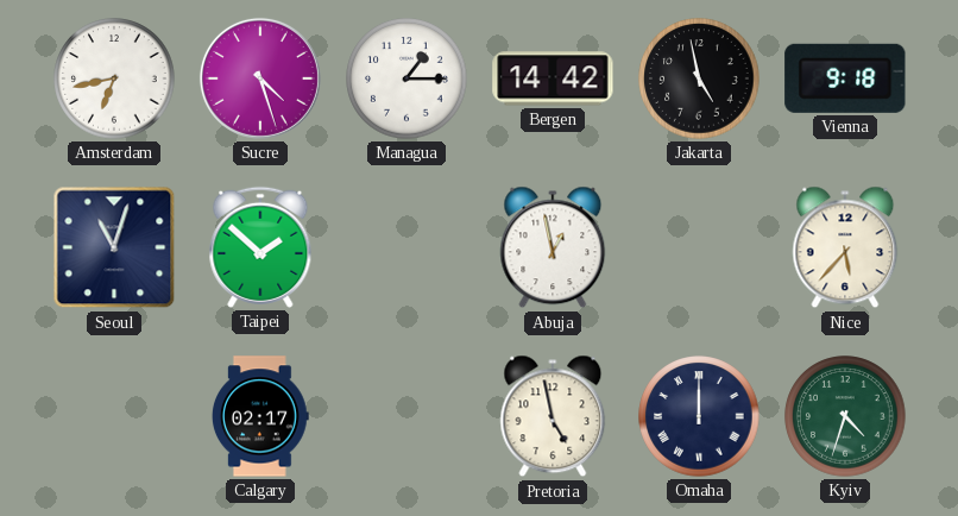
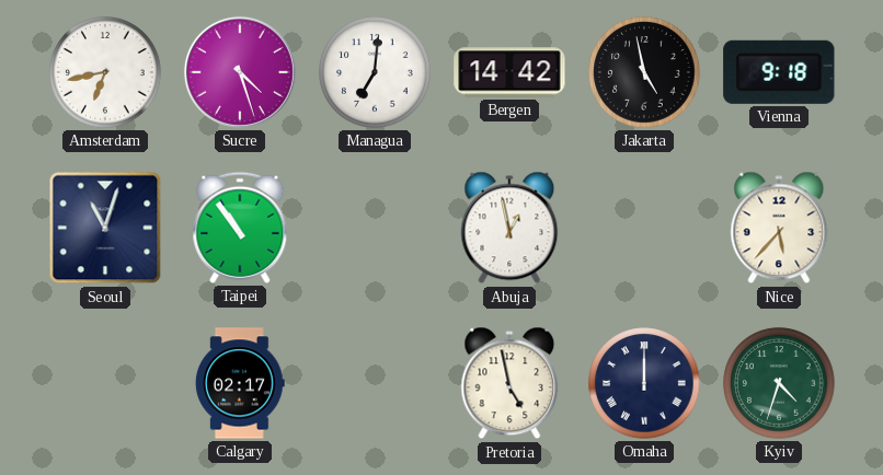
Managua: 1:15 -> 7:01 (375, 72)
Taipei: 1:52 -> 10:54 (240, 228)
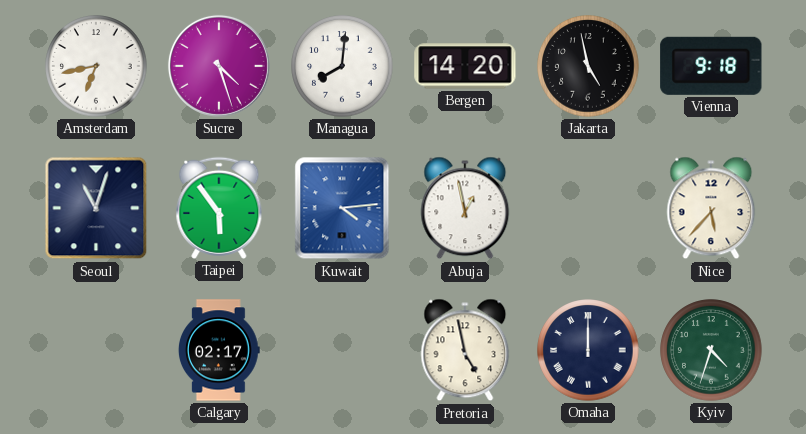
Managua: 7:01 -> 8:01 (342, 66)
Bergen: 14:42 -> 14:20 (465, 66)
Taipei: 10:54 -> 5:54 (219, 208)
Kuwait: none -> 4:14 (342, 208)
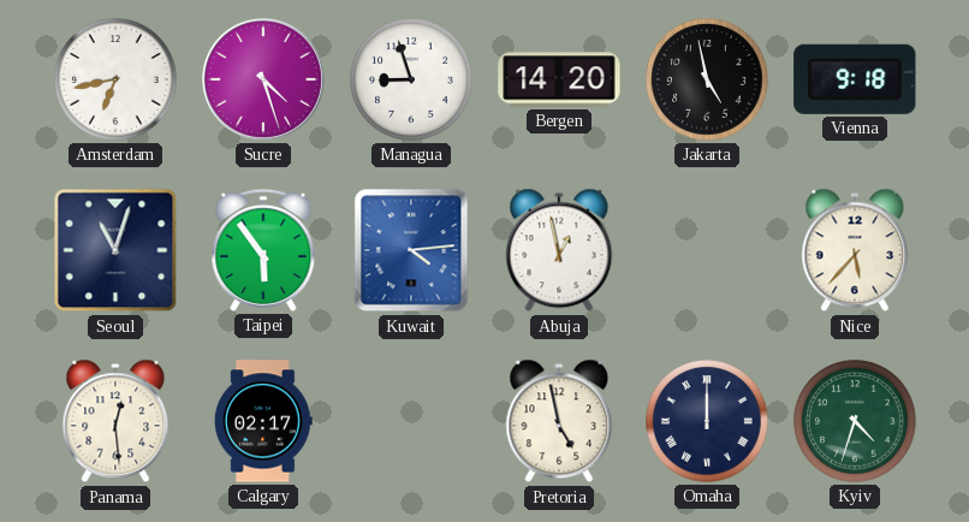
Managua: 8:01 -> 8:57 (411, 79)
Panama: none -> 12:29 (115, 421)
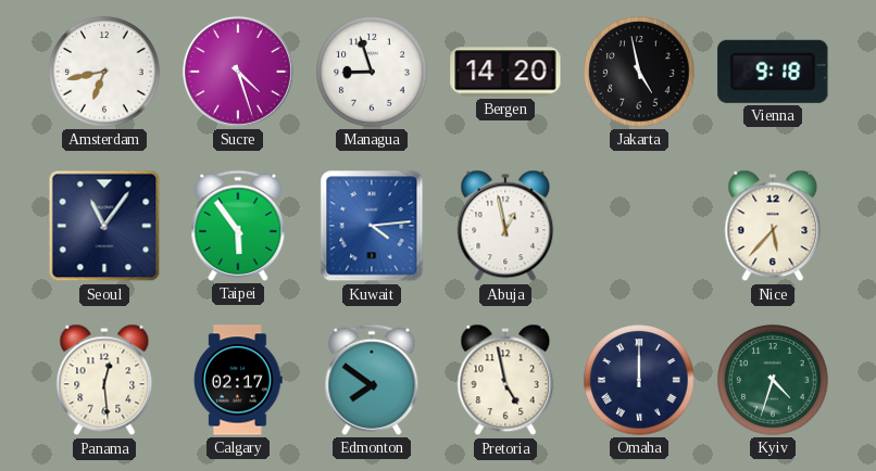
Seoul: 11:03 -> 11:06 (104, 226)
Edmonton: none -> 7:51 (372, 380)
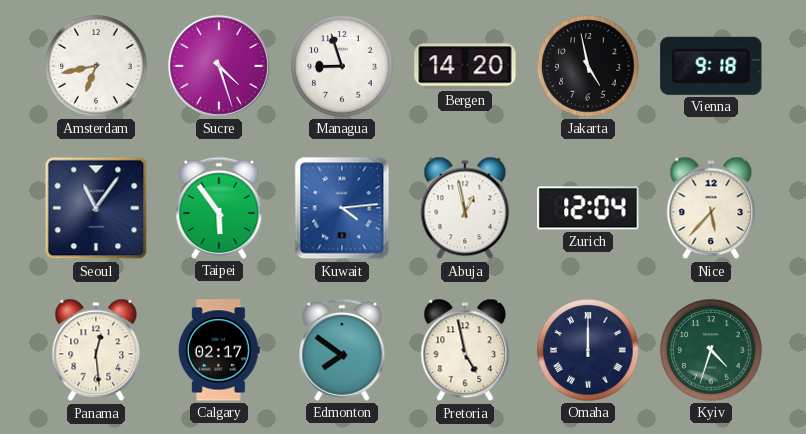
Zurich: none -> 12:04 (588, 208)
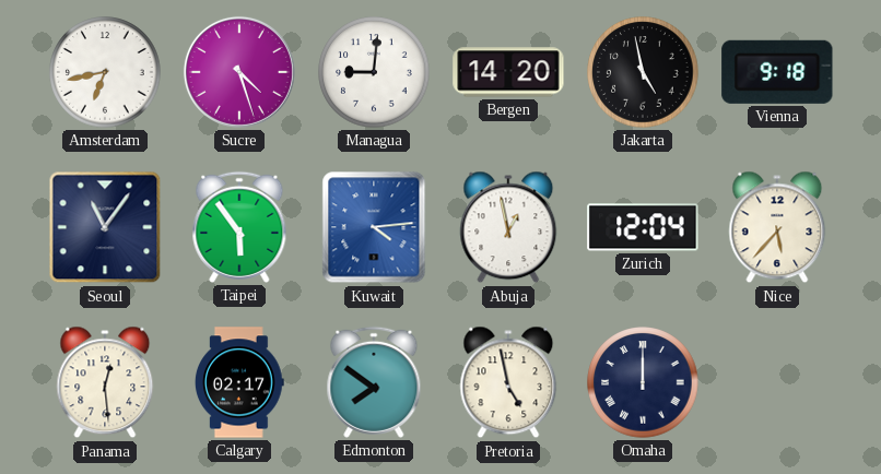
Managua: 8:57 -> 9:01 (374, 72)
Kyiv: 4:33 -> none (711, 350)
